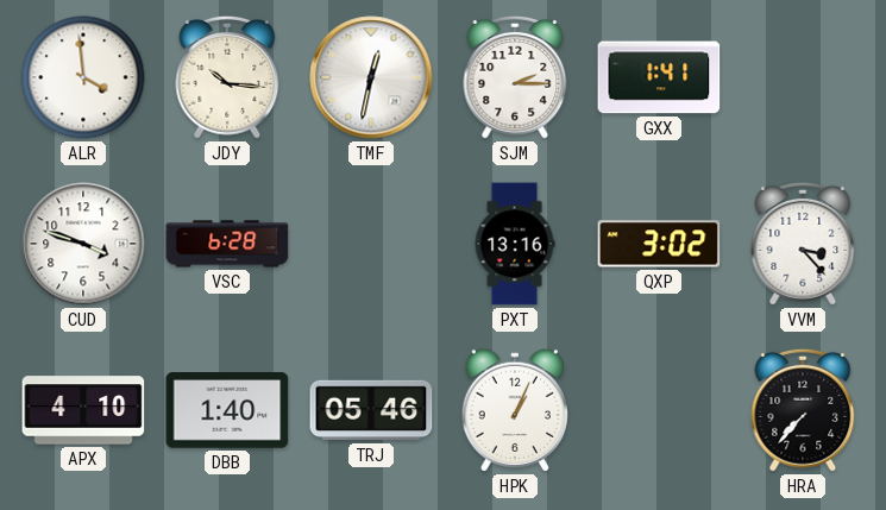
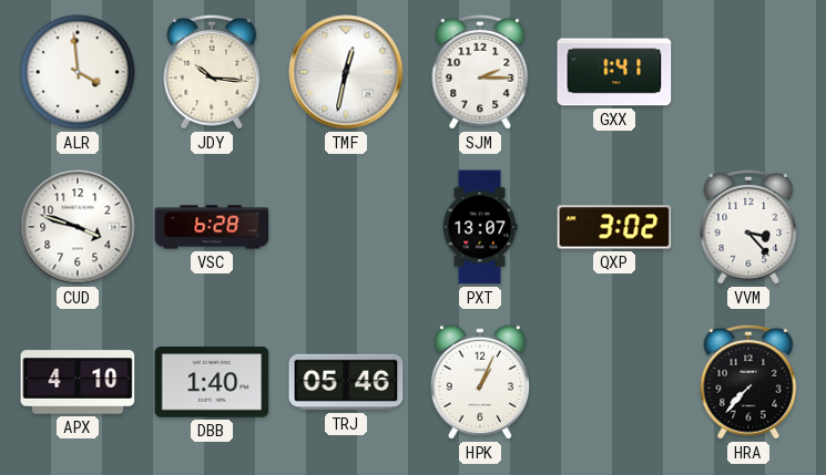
PXT: 13:16 -> 13:07 (480, 227)
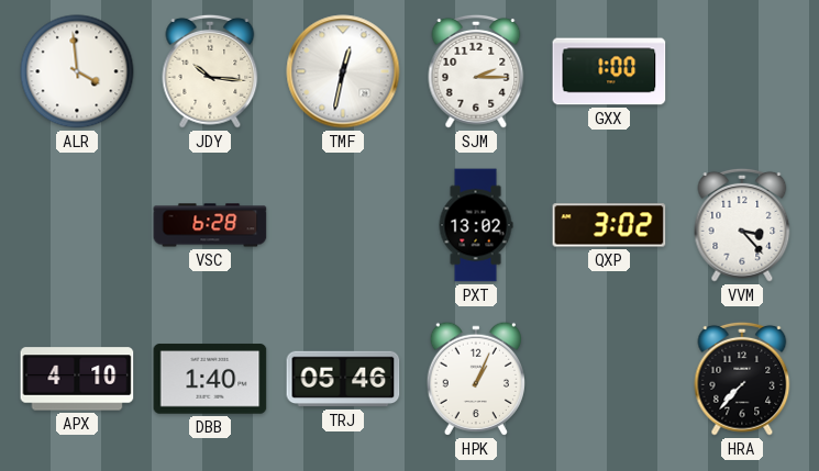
GXX: 1:41 -> 1:00 (609, 71)
CUD: 3:48 -> none (78, 227)
PXT: 13:07 -> 13:02 (476, 225)
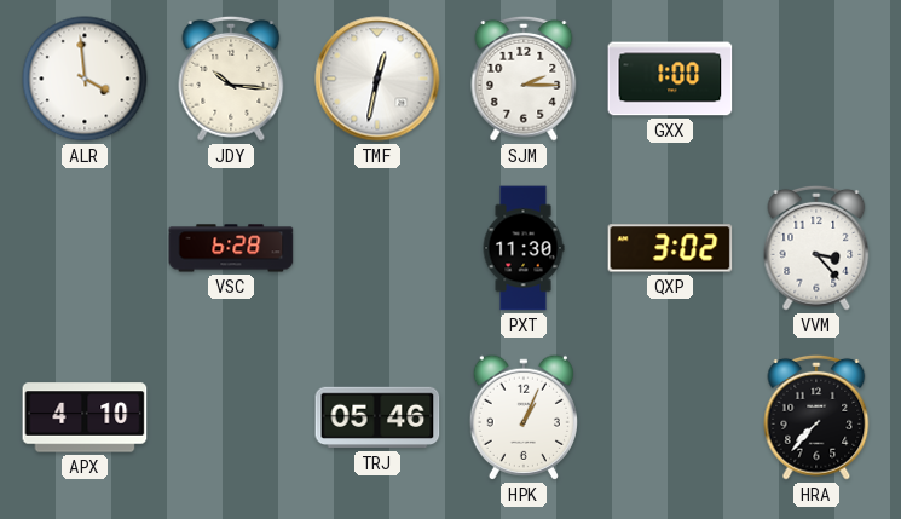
PXT: 13:02 -> 11:30 (524, 248)
DBB: 1:40 -> none (210, 379)
